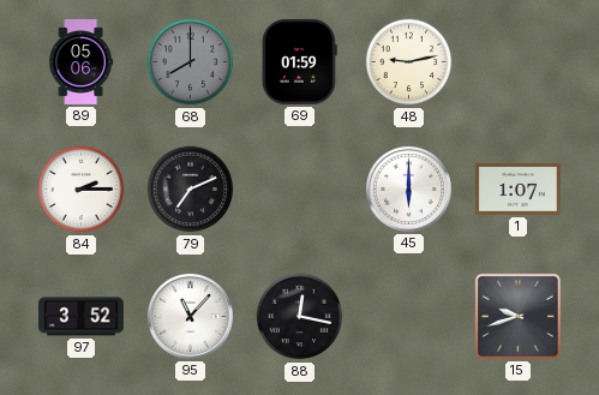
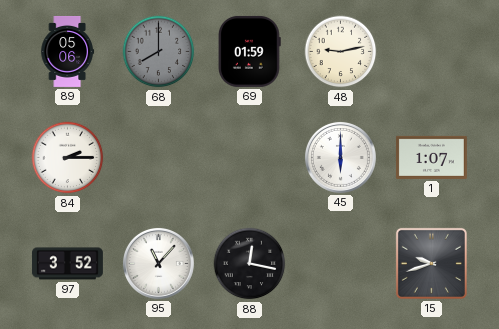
79: 7:11 -> none (191, 190)
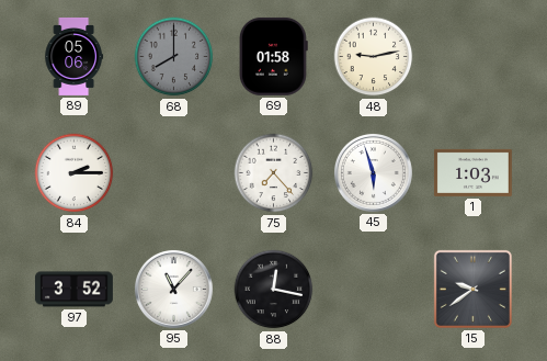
69: 01:59 -> 01:58 (274, 56)
75: none -> 7:23 (274, 173)
45: 6:00 -> 5:57 (373, 172)
1: 1:07 -> 1:03 (472, 172)
15: 9:42 -> 9:39 (472, 289)
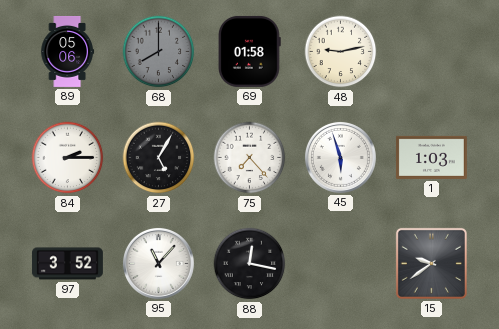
27: none -> 5:05 (159, 158)
